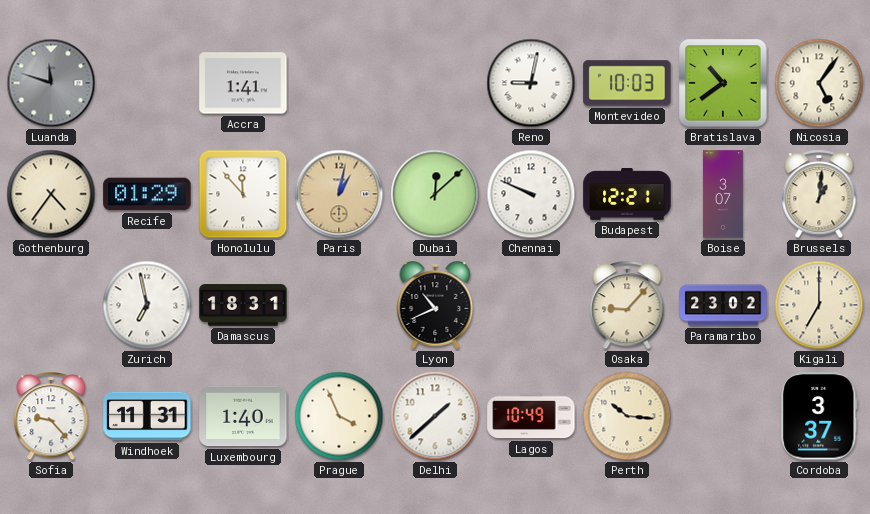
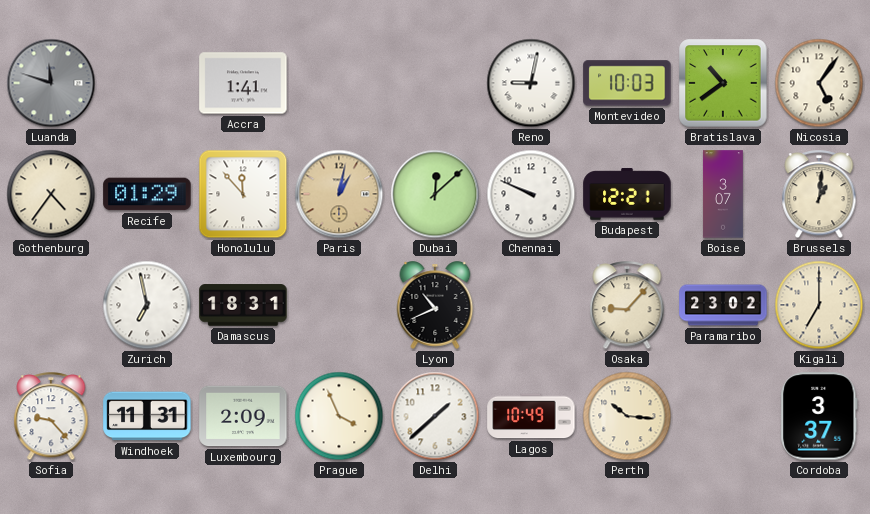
Luxembourg: 1:40 -> 2:09 (243, 416)
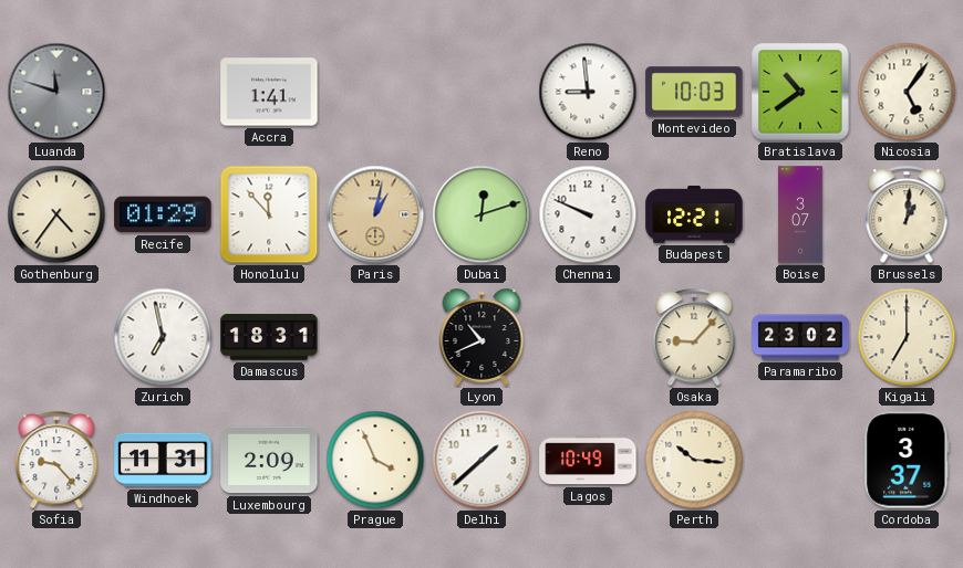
Reno: 9:02 -> 8:59 (588, 92)
Dubai: 12:08 -> 12:12 (482, 214)
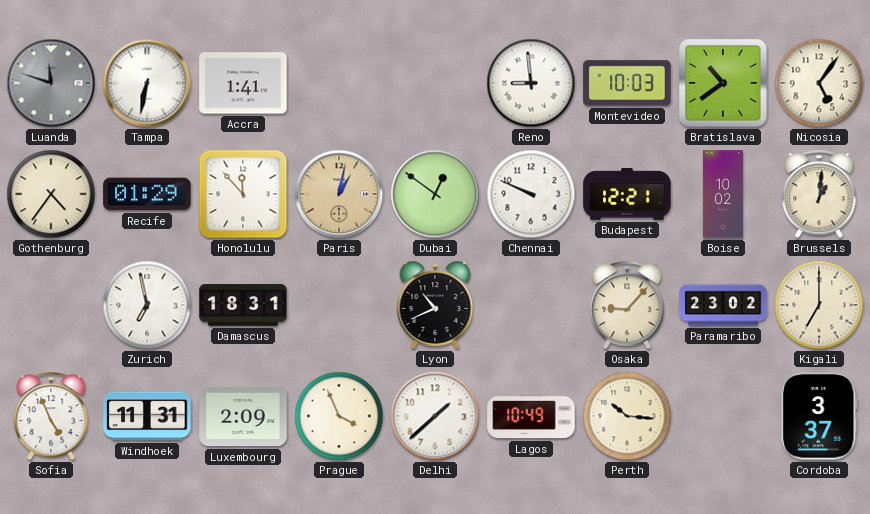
Tampa: none -> 6:32 (147, 83)
Dubai: 12:12 -> 12:51 (435, 194)
Boise: 3:07 -> 10:02 (723, 194)
Sofia: 9:23 -> 4:56 (51, 417)
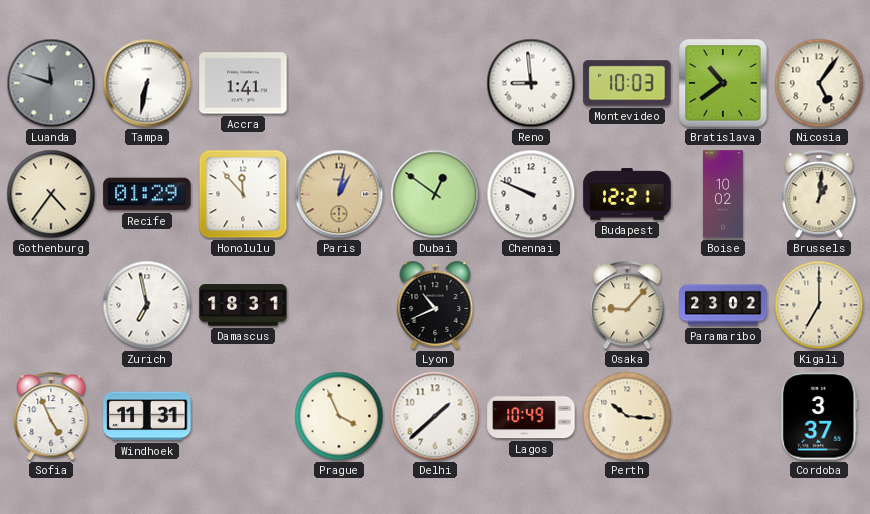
Luxembourg: 2:09 -> none (243, 416)
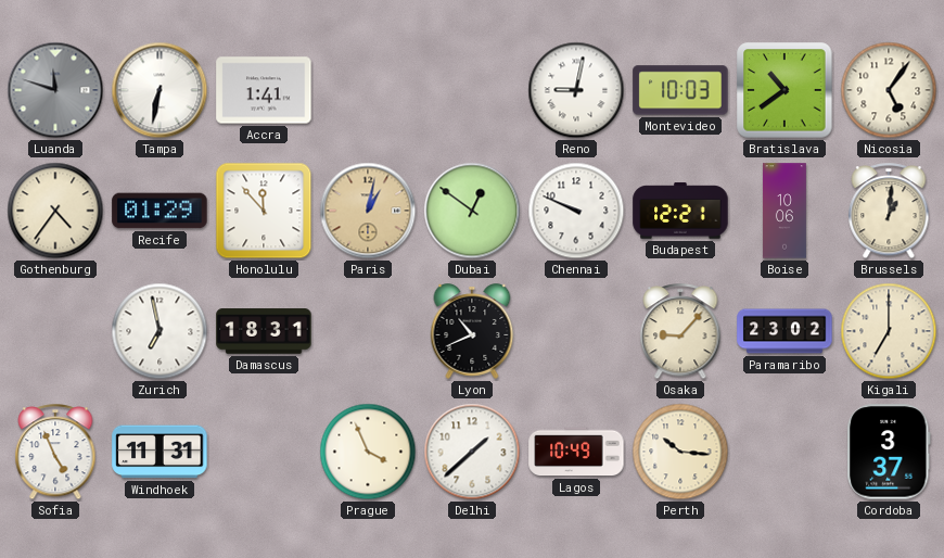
Reno: 8:59 -> 9:02 (576, 90)
Boise: 10:02 -> 10:06 (784, 211)
